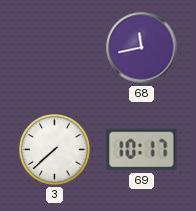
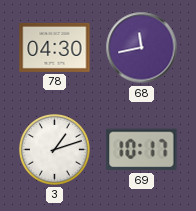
78: none -> 04:30 (55, 47)
3: 7:38 -> 1:12 (55, 150)
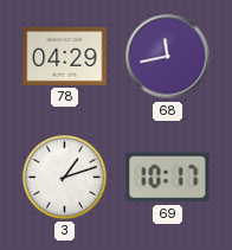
78: 04:30 -> 04:29 (65, 56)
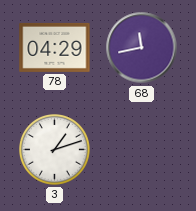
69: 10:17 -> none (168, 178)
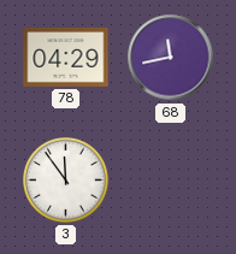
3: 1:12 -> 11:54 (66, 181)
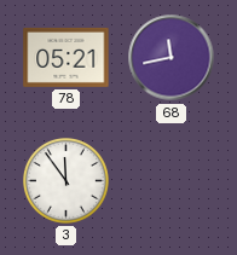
78: 04:29 -> 05:21 (67, 57)
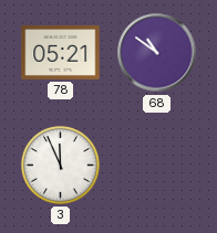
68: 11:43 -> 10:51 (157, 53)
3: 11:54 -> 11:56 (61, 166)
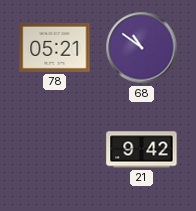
3: 11:56 -> none (61, 166)
21: none -> 9:42 (142, 150)
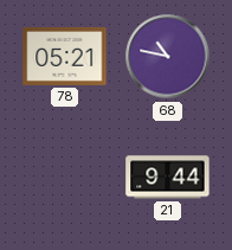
68: 10:51 -> 10:47 (168, 57)
21: 9:42 -> 9:44 (168, 178)
